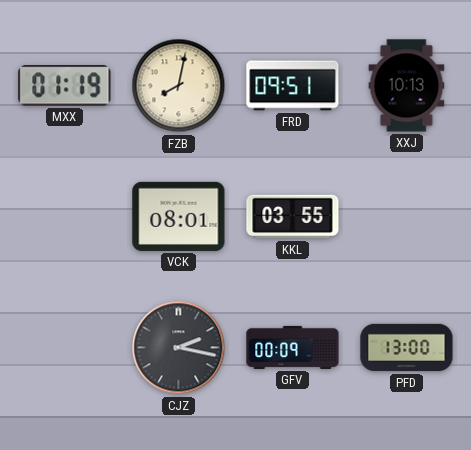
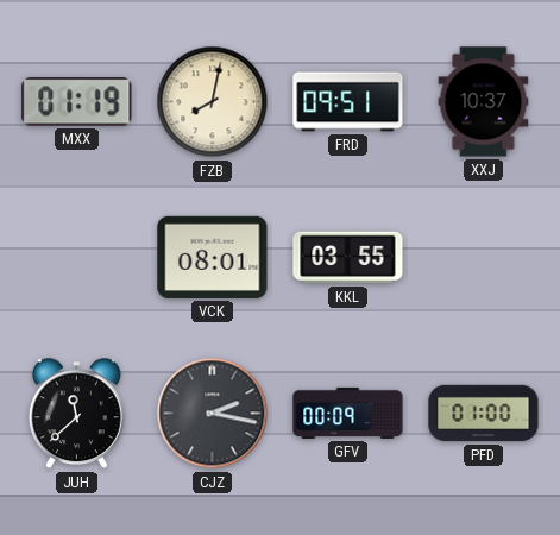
XXJ: 10:13 -> 10:37 (484, 102)
JUH: none -> 11:38 (76, 414)
PFD: 13:00 -> 01:00 (484, 414)
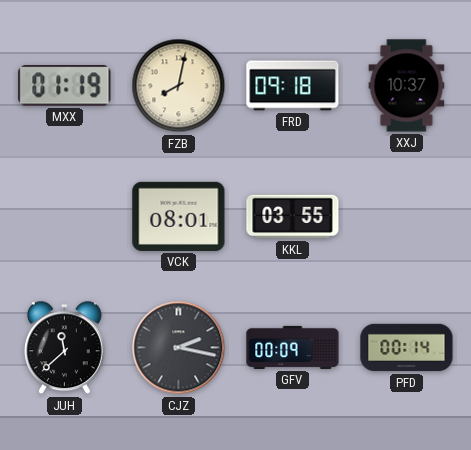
FRD: 09:51 -> 09:18 (293, 86)
PFD: 01:00 -> 00:14 (407, 348)
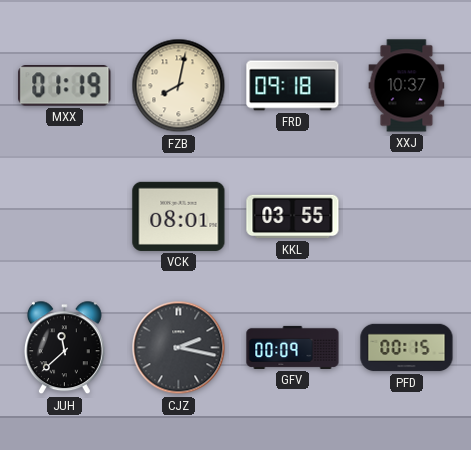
PFD: 00:14 -> 00:15 (407, 348)
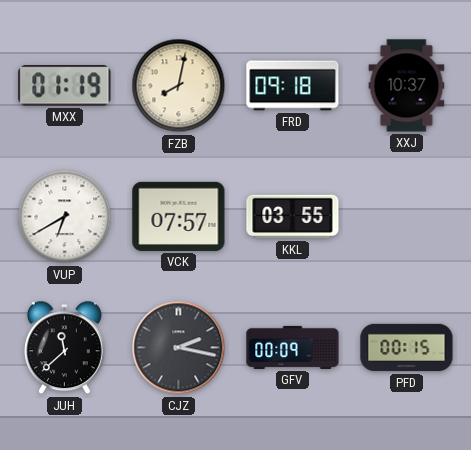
VUP: none -> 6:40 (65, 217)
VCK: 08:01 -> 07:57 (179, 216)
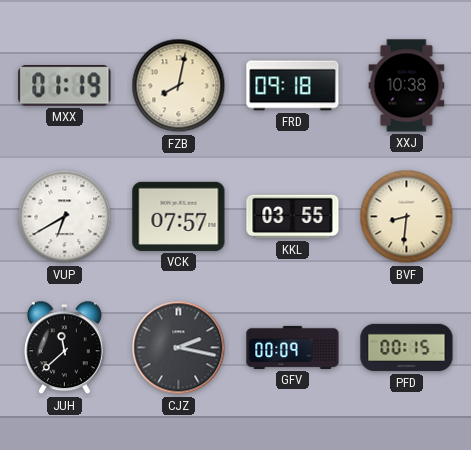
XXJ: 10:37 -> 10:38 (407, 86)
BVF: none -> 8:31 (407, 217)
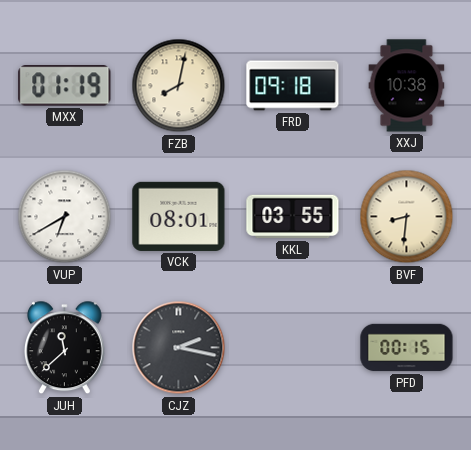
VCK: 07:57 -> 08:01 (179, 216)
GFV: 00:09 -> none (293, 347)
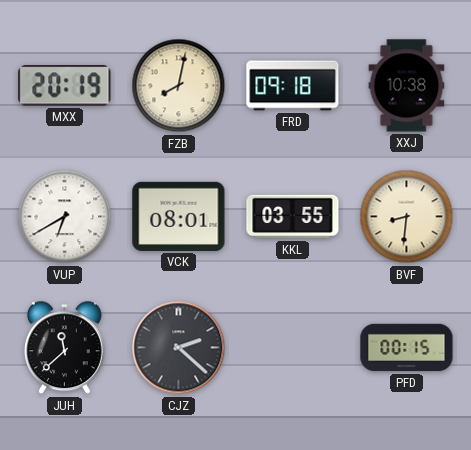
MXX: 01:19 -> 20:19 (65, 86)
CJZ: 2:17 -> 2:22 (179, 348)
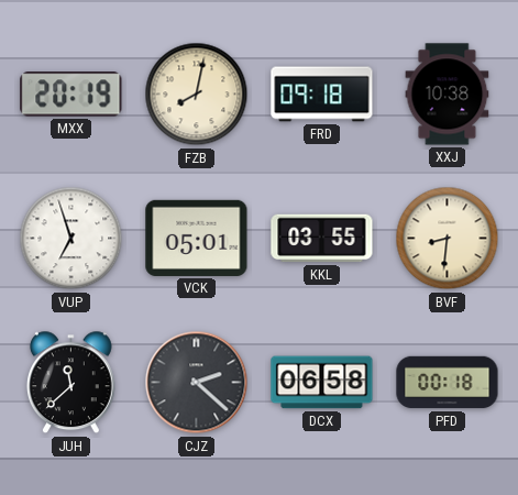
VUP: 6:40 -> 6:57 (71, 239)
VCK: 08:01 -> 05:01 (197, 238)
DCX: none -> 06:58 (322, 383)
PFD: 00:15 -> 00:18 (448, 383)
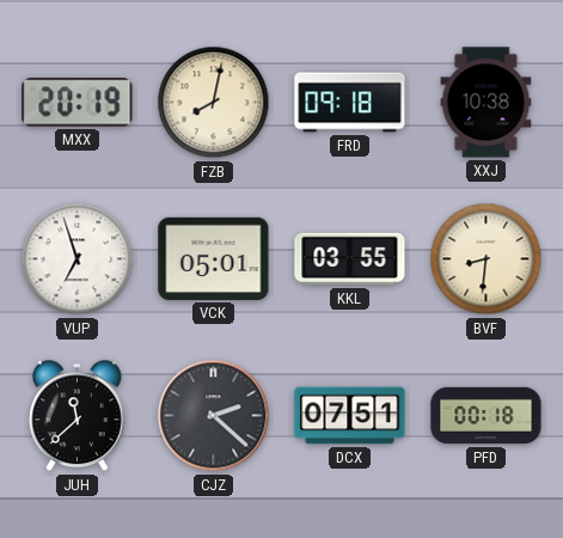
DCX: 06:58 -> 07:51 (350, 416)
